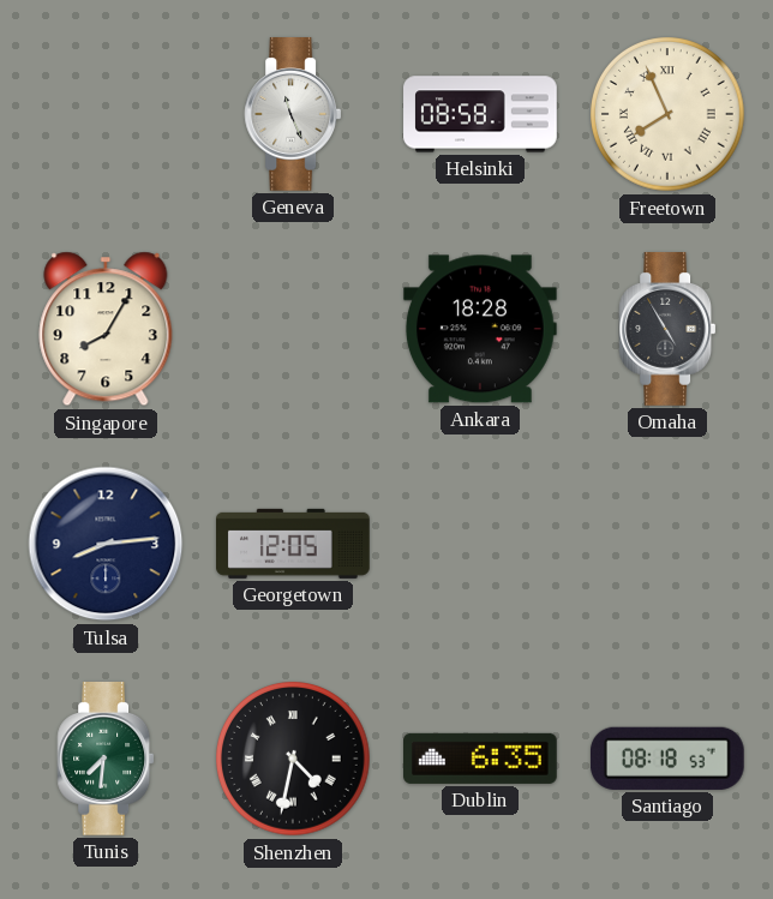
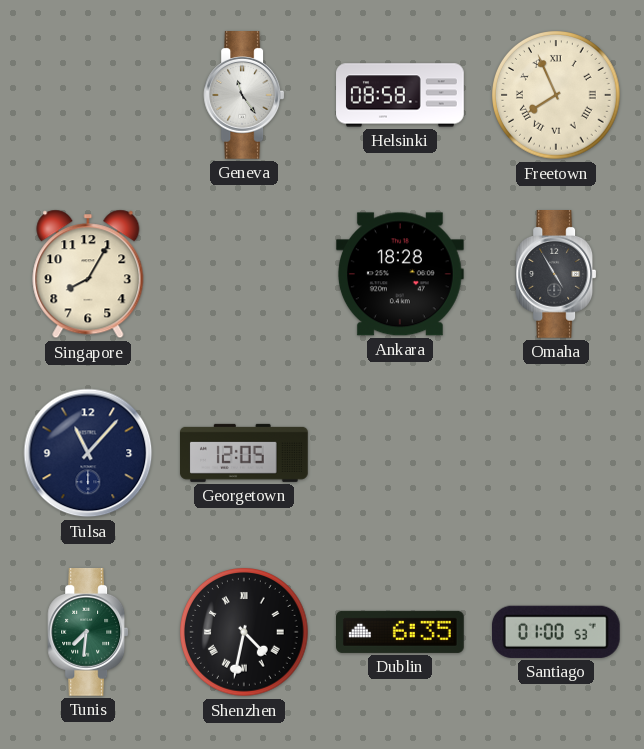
Geneva: 11:26 -> 11:24 (244, 96)
Tulsa: 8:14 -> 11:07 (88, 453)
Santiago: 08:18 -> 01:00 (556, 632)
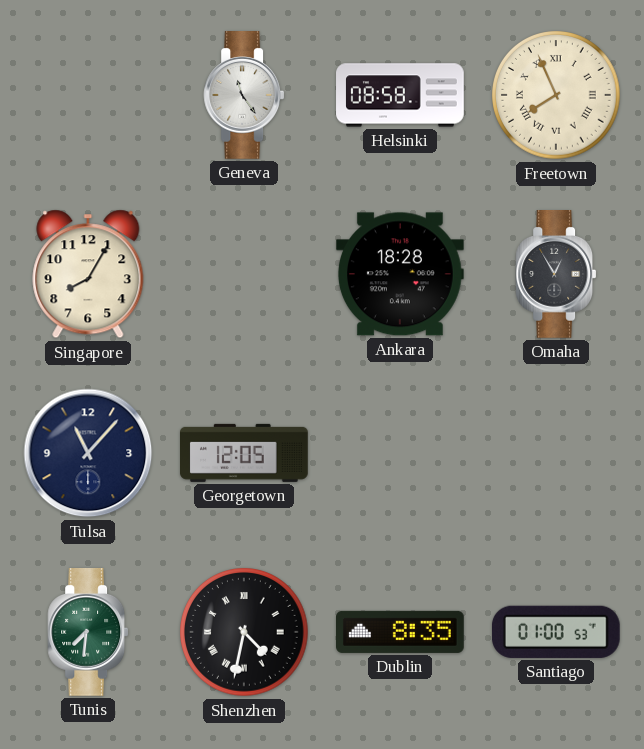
Omaha: 4:55 -> 12:55 (556, 275)
Dublin: 6:35 -> 8:35 (401, 632)
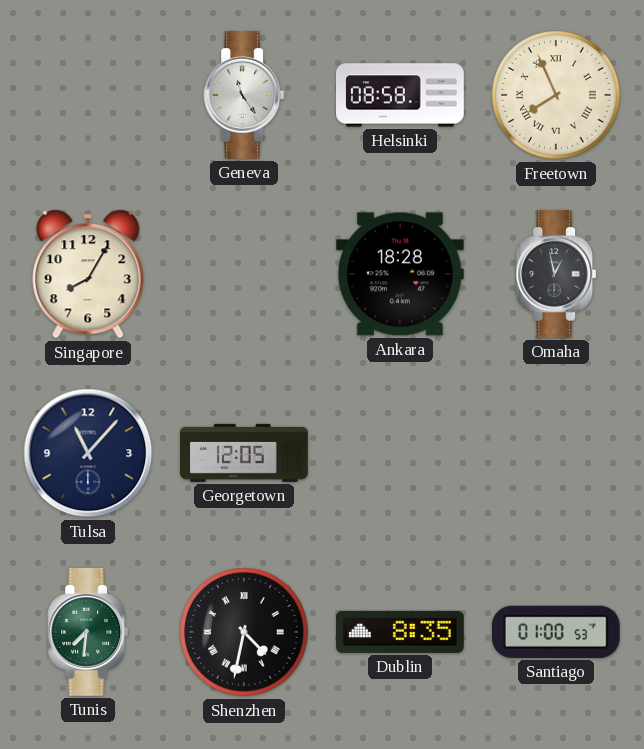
Omaha: 12:55 -> 12:58 (556, 275)
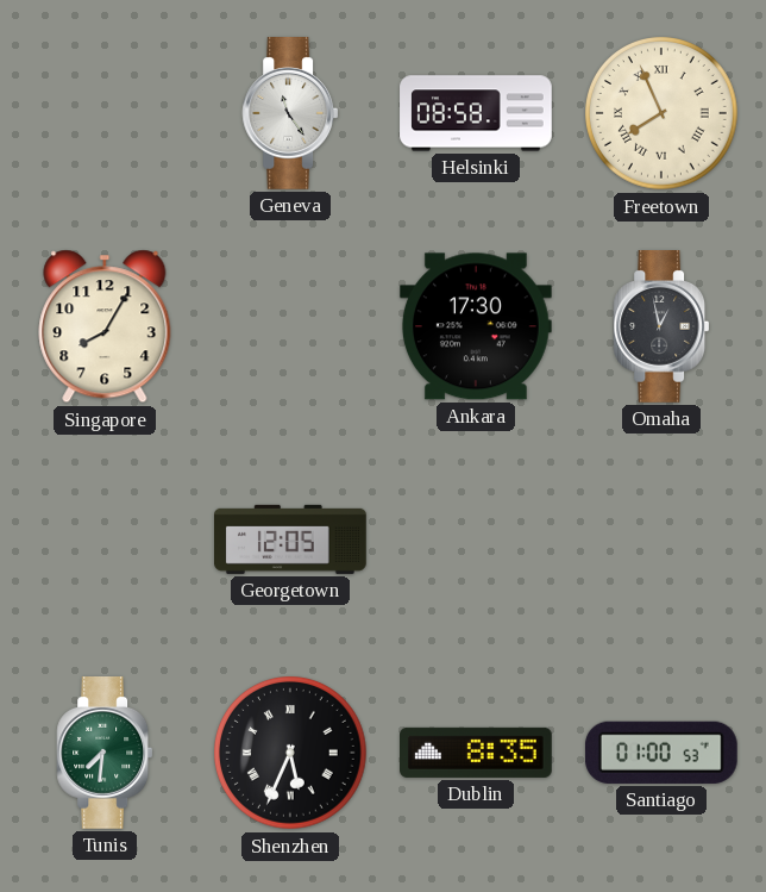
Ankara: 18:28 -> 17:30 (476, 326)
Tulsa: 11:07 -> none (88, 453)
Shenzhen: 4:32 -> 5:34 (291, 754)
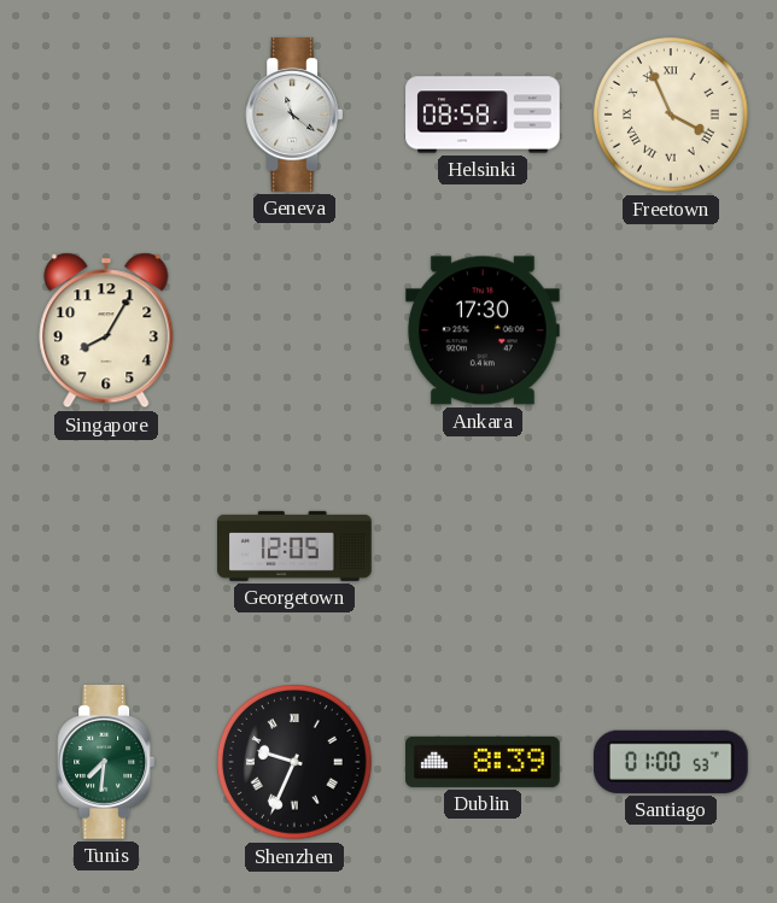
Geneva: 11:24 -> 11:21 (294, 116)
Freetown: 7:56 -> 3:56 (672, 116)
Omaha: 12:58 -> none (661, 328)
Shenzhen: 5:34 -> 9:34 (296, 763)
Dublin: 8:35 -> 8:39 (484, 762)
